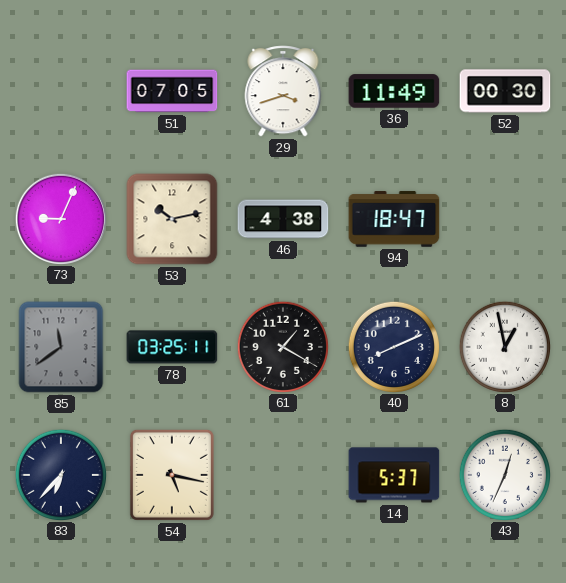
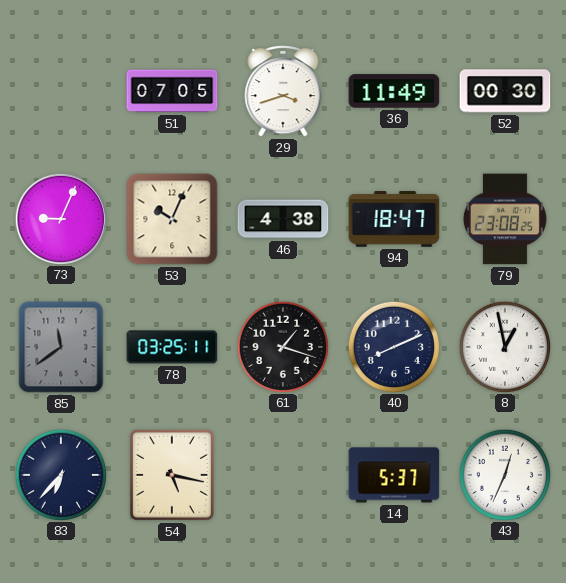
53: 10:13 -> 10:04 (172, 219)
79: none -> 23:08 (505, 219)
61: 1:20 -> 1:18 (282, 346)
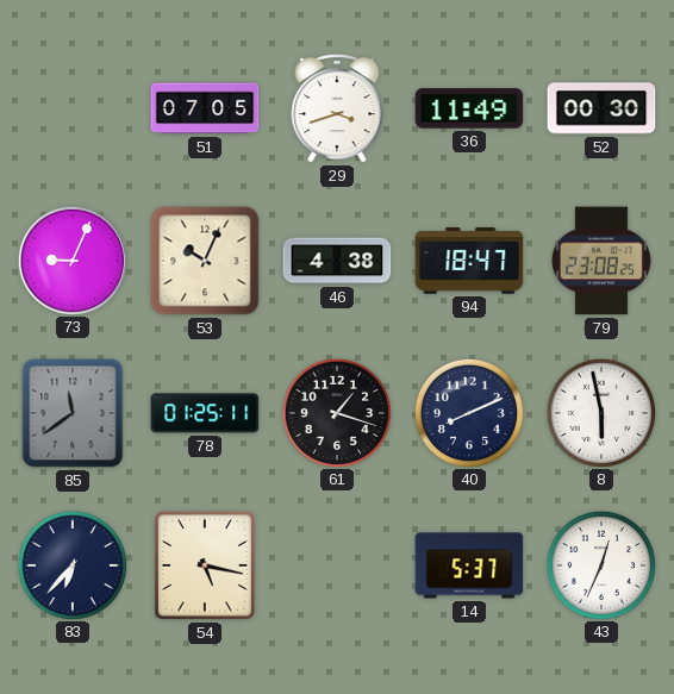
78: 03:25 -> 01:25 (205, 413)
8: 12:58 -> 5:58 (600, 412)
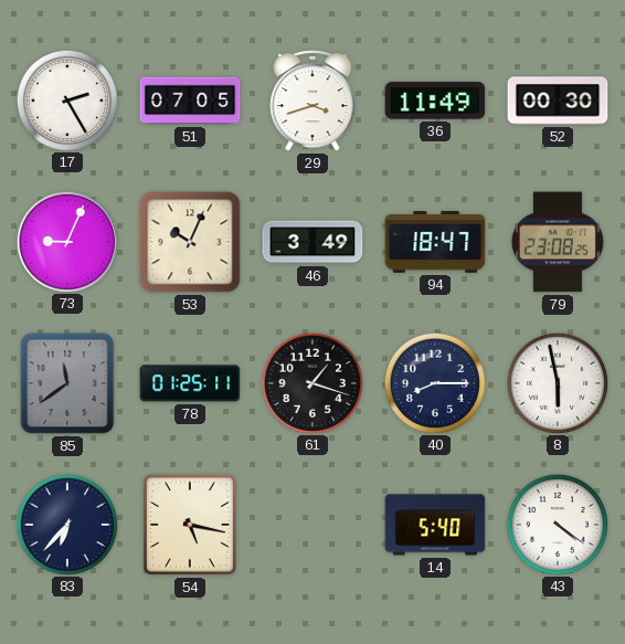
17: none -> 2:25 (66, 99)
46: 4:38 -> 3:49 (312, 242)
40: 8:11 -> 8:15 (434, 382)
14: 5:37 -> 5:40 (435, 525)
43: 12:34 -> 4:21 (557, 524)
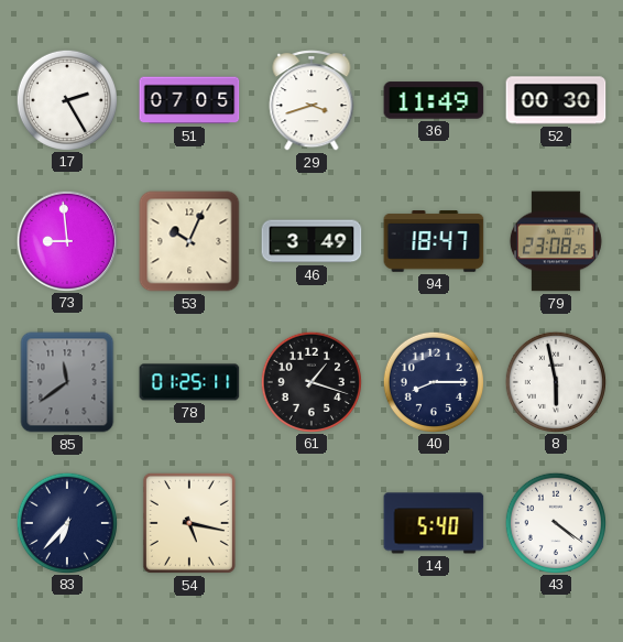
73: 9:04 -> 8:59 (66, 240)
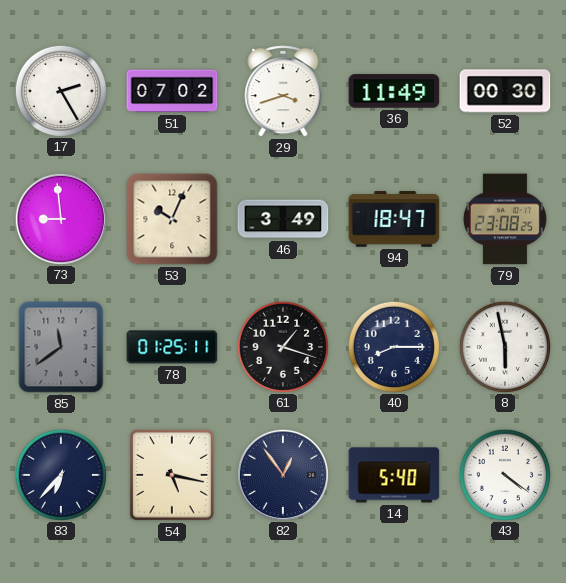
51: 07:05 -> 07:02 (172, 91)
82: none -> 12:54 (282, 474)
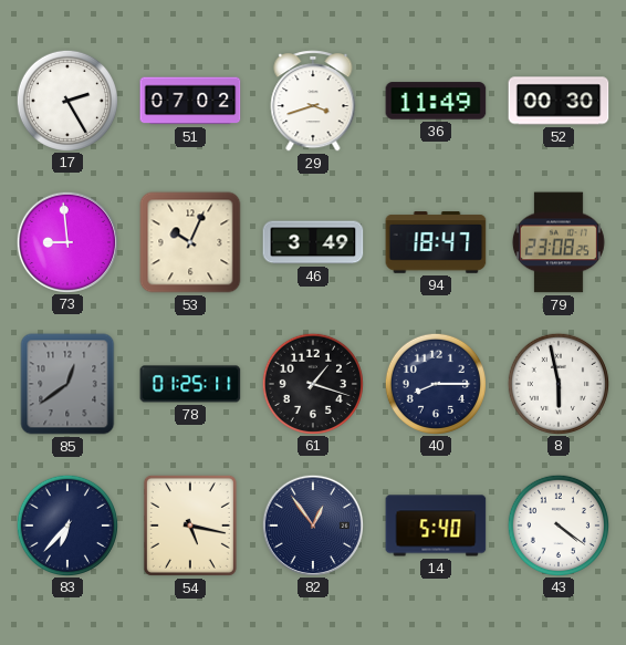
85: 11:39 -> 12:39 (67, 384)
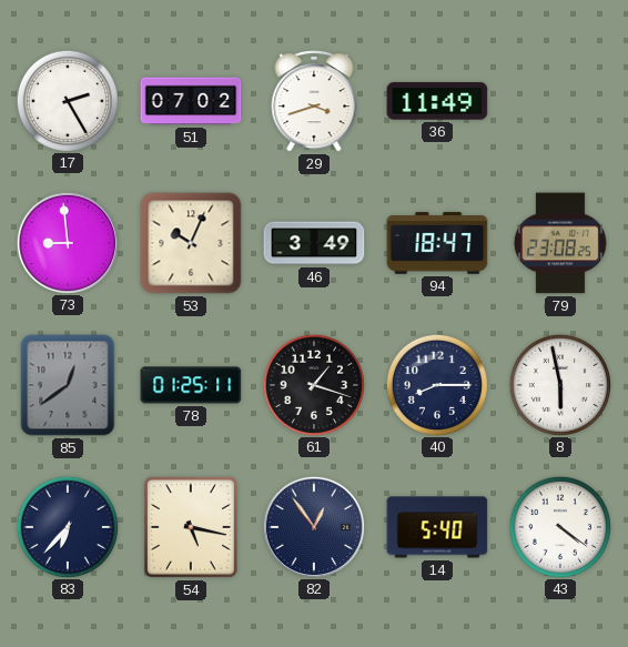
52: 00:30 -> none (559, 101)
